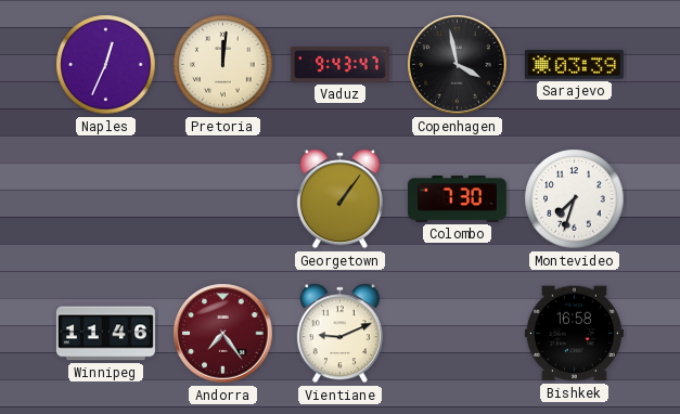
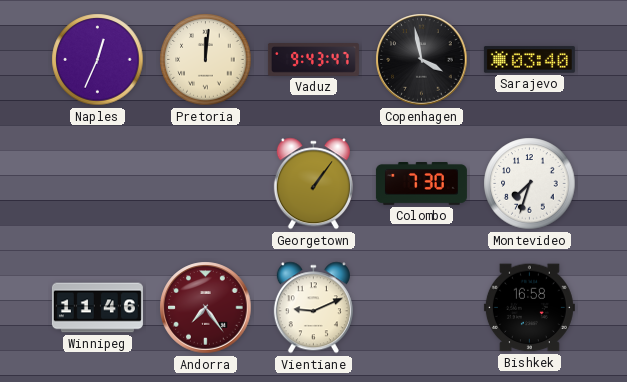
Sarajevo: 03:39 -> 03:40 (529, 60)
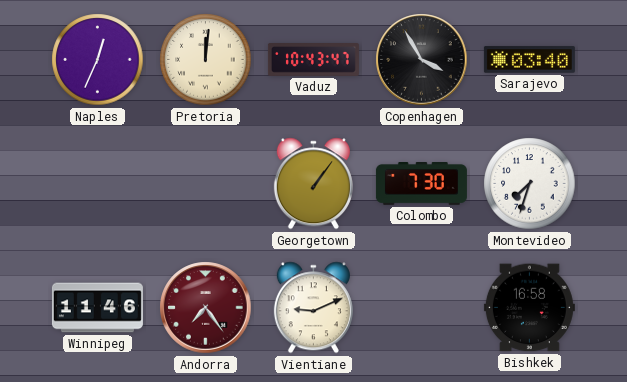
Vaduz: 9:43 -> 10:43 (313, 60)
Copenhagen: 3:58 -> 3:55 (422, 60)
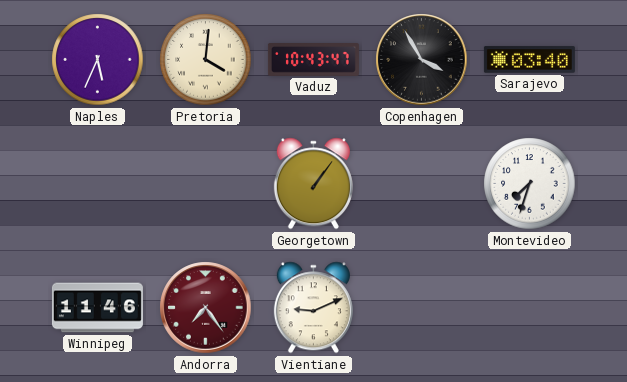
Naples: 12:34 -> 5:34 (98, 60)
Pretoria: 12:01 -> 4:01 (206, 60)
Colombo: 7:30 -> none (421, 184)
Bishkek: 16:58 -> none (529, 308)
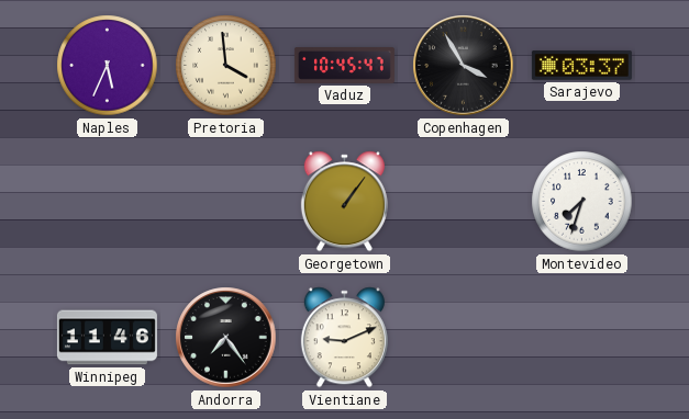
Pretoria: 4:01 -> 3:59 (226, 66)
Vaduz: 10:43 -> 10:45 (344, 66)
Sarajevo: 03:40 -> 03:37 (581, 66)
Andorra dial: burgundy -> black (226, 338)
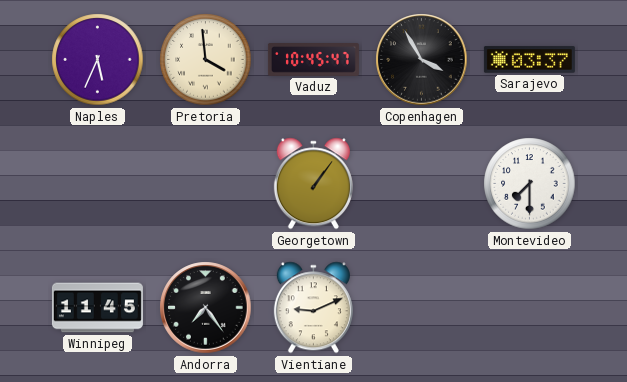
Montevideo: 7:33 -> 7:30 (530, 184)
Winnipeg: 11:46 -> 11:45 (97, 308)
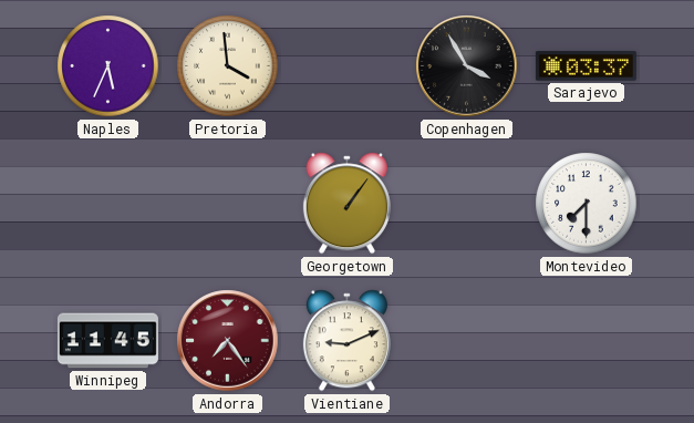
Vaduz: 10:45 -> none (313, 60)
Andorra dial: black -> burgundy (228, 341)
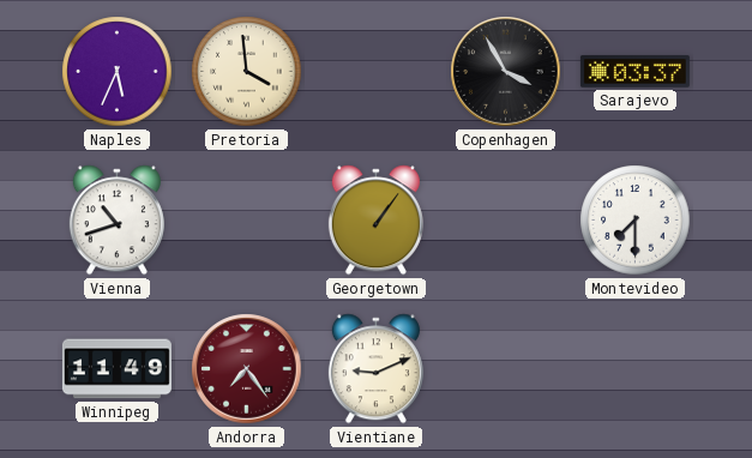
Vienna: none -> 10:42 (116, 221)
Winnipeg: 11:45 -> 11:49 (116, 369)
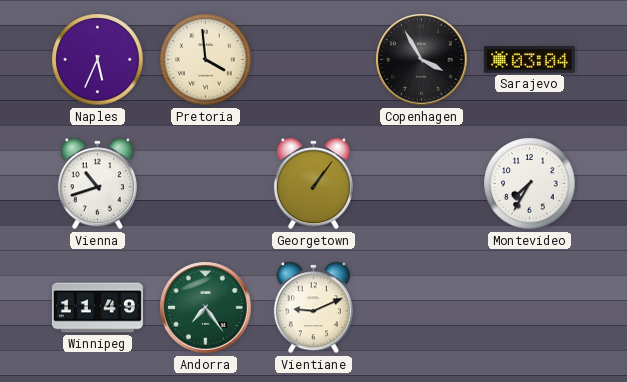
Sarajevo: 03:37 -> 03:04 (529, 60)
Montevideo: 7:30 -> 7:35 (530, 184)
Andorra dial: burgundy -> green (206, 308)
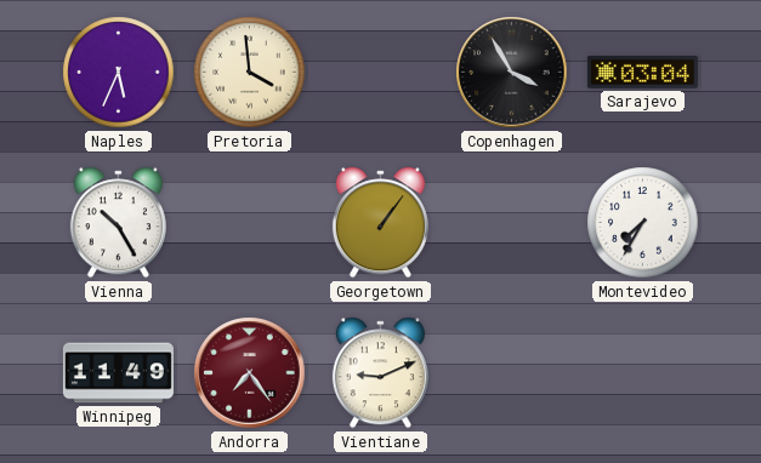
Vienna: 10:42 -> 10:25 (118, 223)
Andorra dial: green -> burgundy (250, 373)
